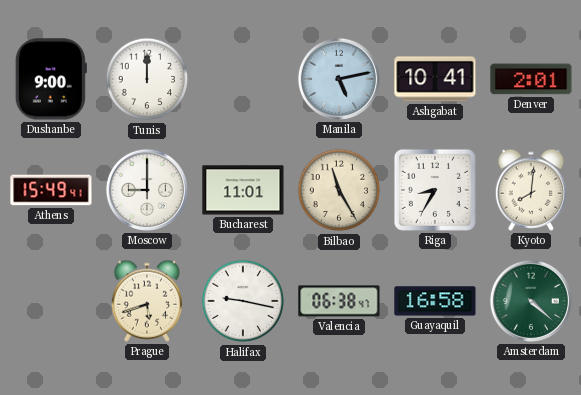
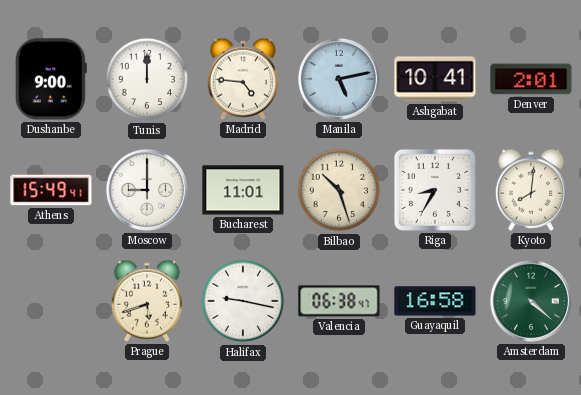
Madrid: none -> 4:46 (242, 79)
Bilbao: 11:25 -> 10:27 (339, 190)
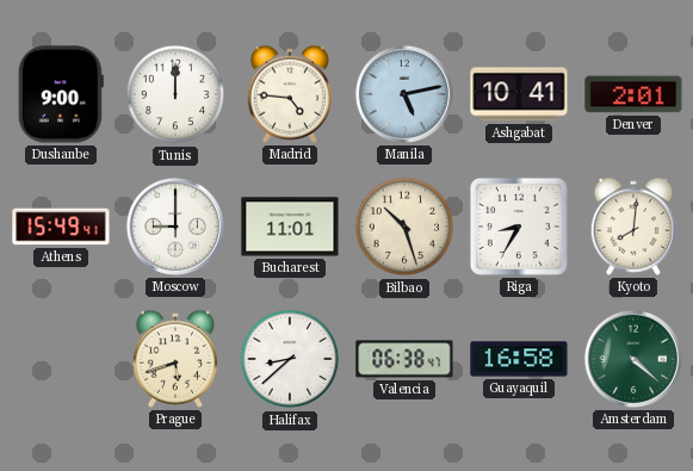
Halifax: 9:17 -> 8:38 (290, 359)
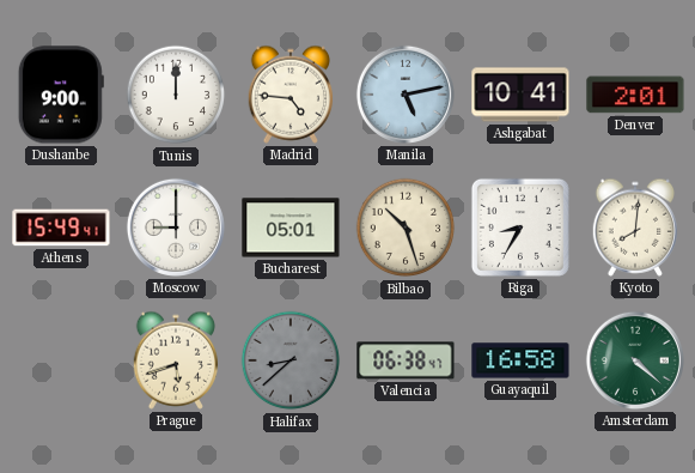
Bucharest: 11:01 -> 05:01 (291, 228)
Halifax dial: white -> grey (291, 360)
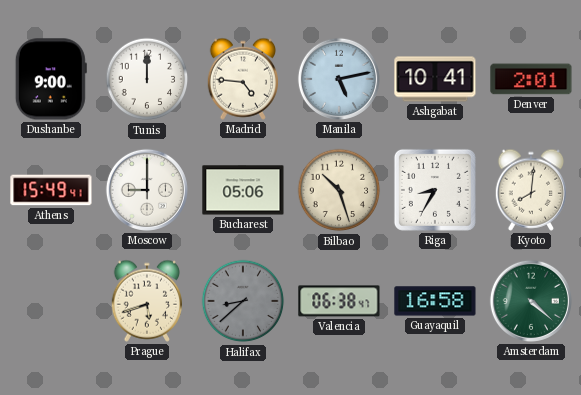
Bucharest: 05:01 -> 05:06 (243, 190)
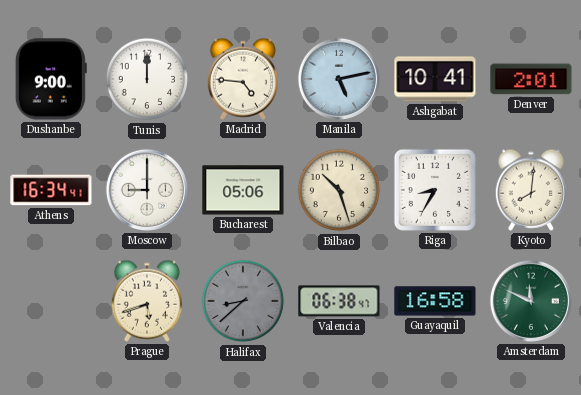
Athens: 15:49 -> 16:34 (51, 190)
Amsterdam: 4:22 -> 11:49 (531, 301)
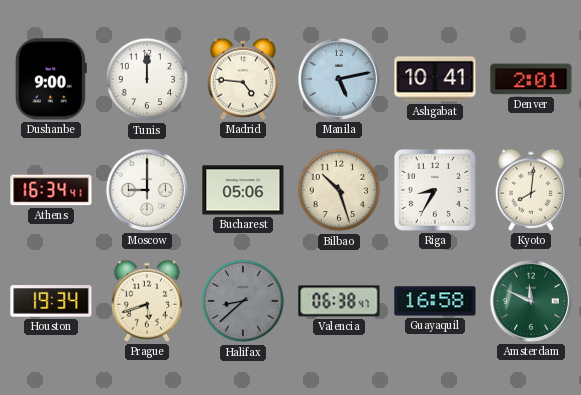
Houston: none -> 19:34 (51, 301)
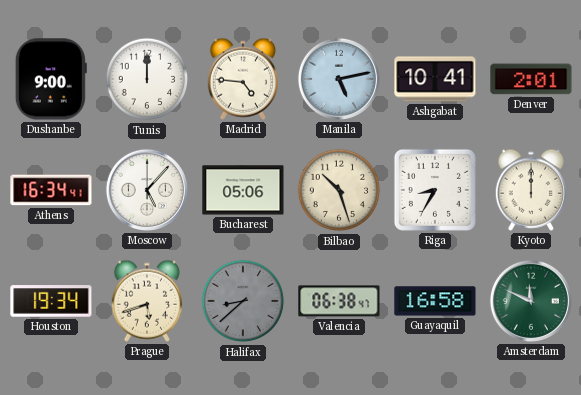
Moscow: 9:00 -> 5:07 (147, 190)
Kyoto: 8:01 -> 12:00 (530, 190)
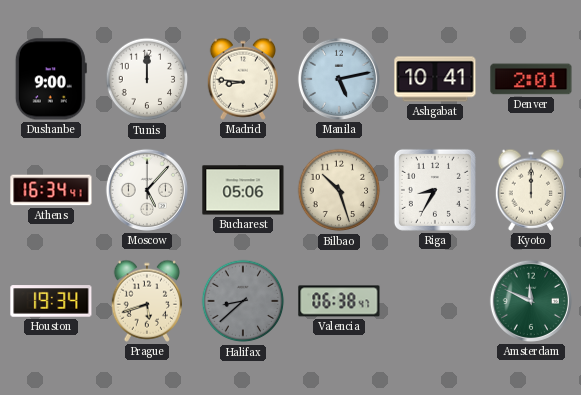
Madrid: 4:46 -> 8:46 (242, 79)
Guayaquil: 16:58 -> none (435, 301)
